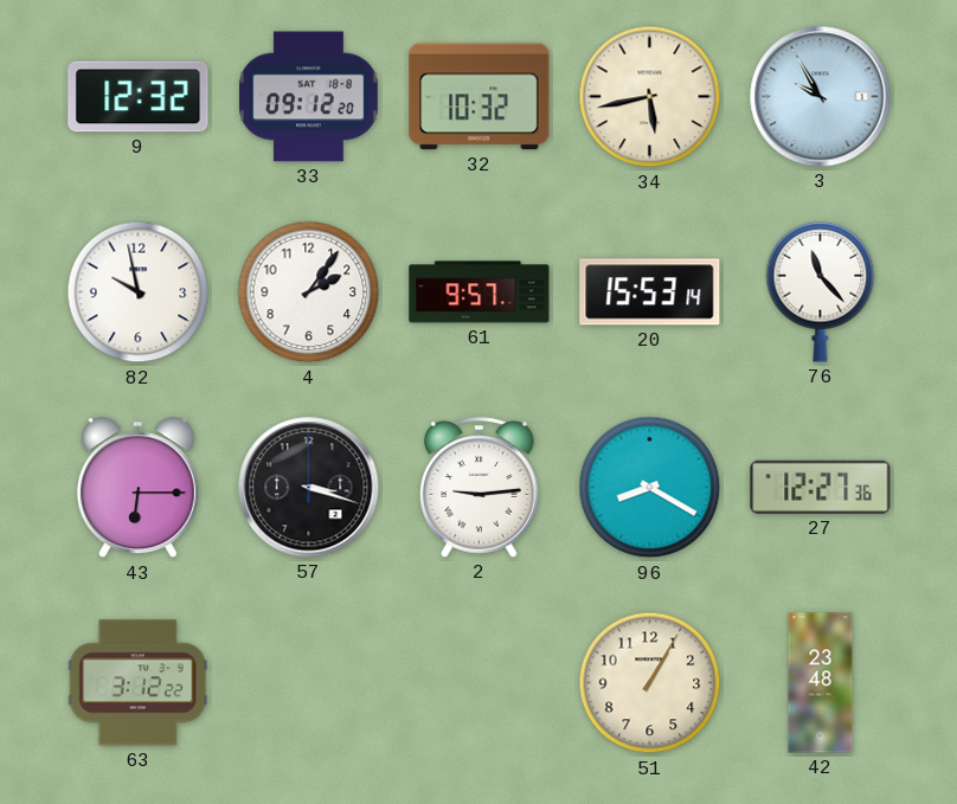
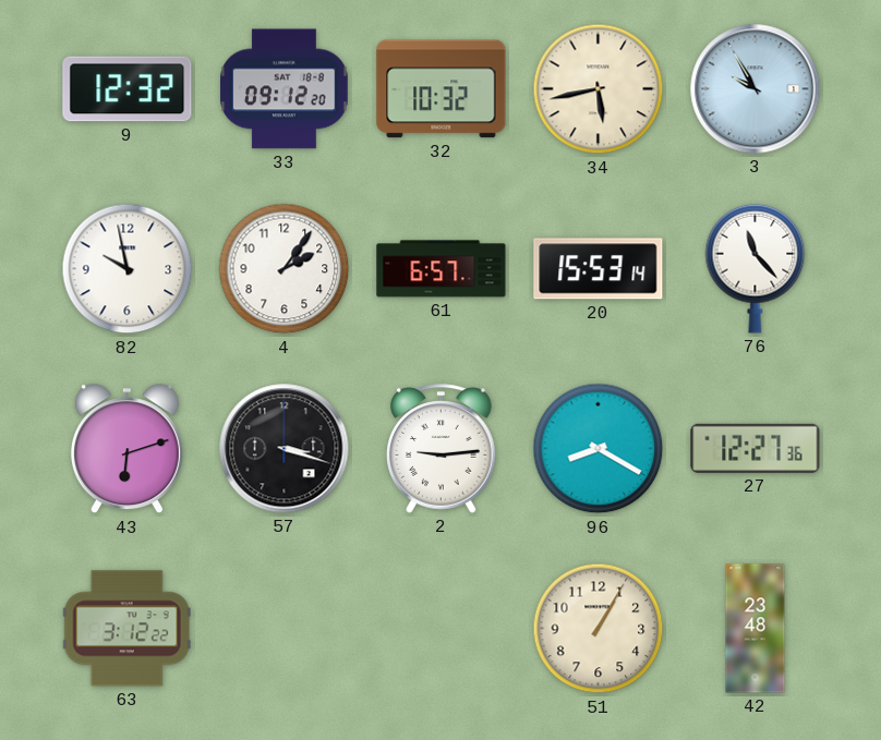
61: 9:57 -> 6:57 (442, 269)
43: 6:15 -> 6:12 (126, 449)
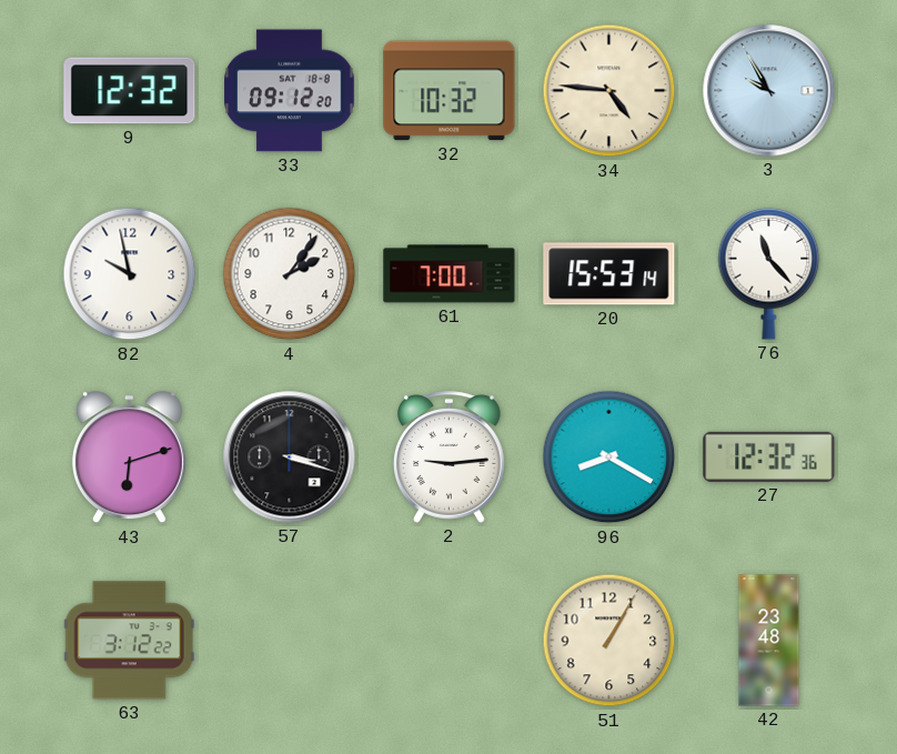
34: 5:43 -> 4:46 (609, 91)
61: 6:57 -> 7:00 (450, 274)
27: 12:27 -> 12:32 (769, 456)
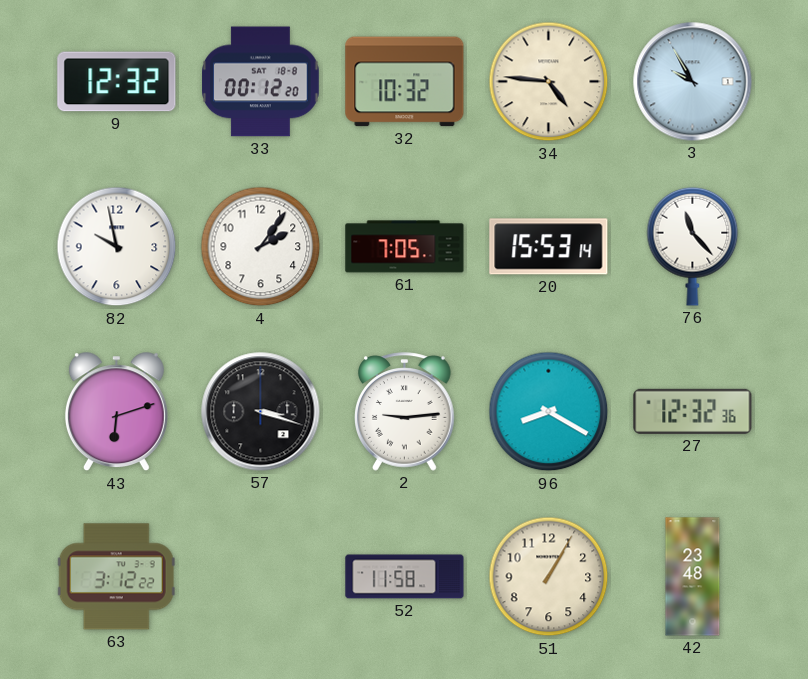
33: 09:12 -> 00:12 (261, 82)
61: 7:00 -> 7:05 (405, 247)
52: none -> 11:58 (405, 577)
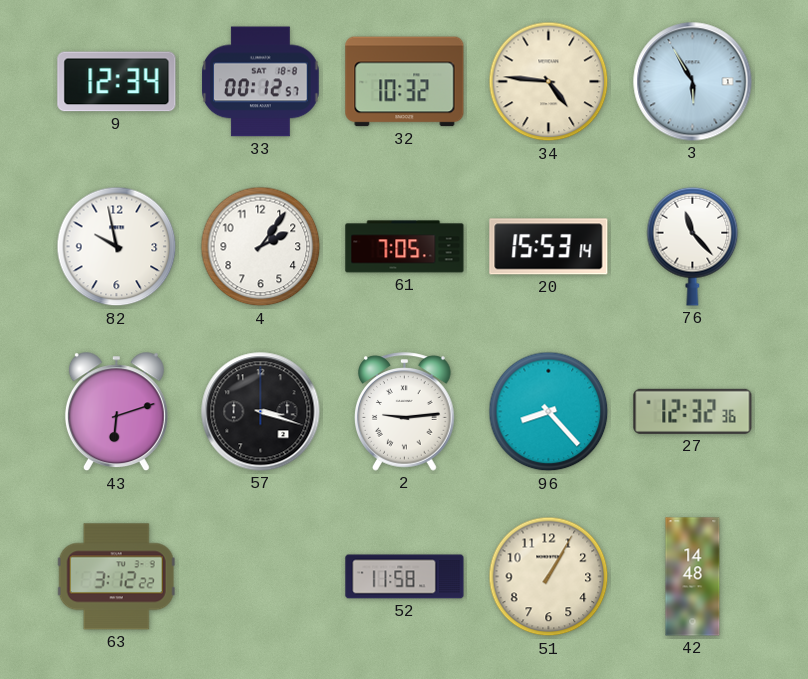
9: 12:32 -> 12:34 (117, 82)
33: 00:12:20 -> 00:12:57 (261, 82)
3: 9:55 -> 5:55 (693, 82)
96: 8:20 -> 8:23 (549, 412)
42: 23:48 -> 14:48 (693, 577)
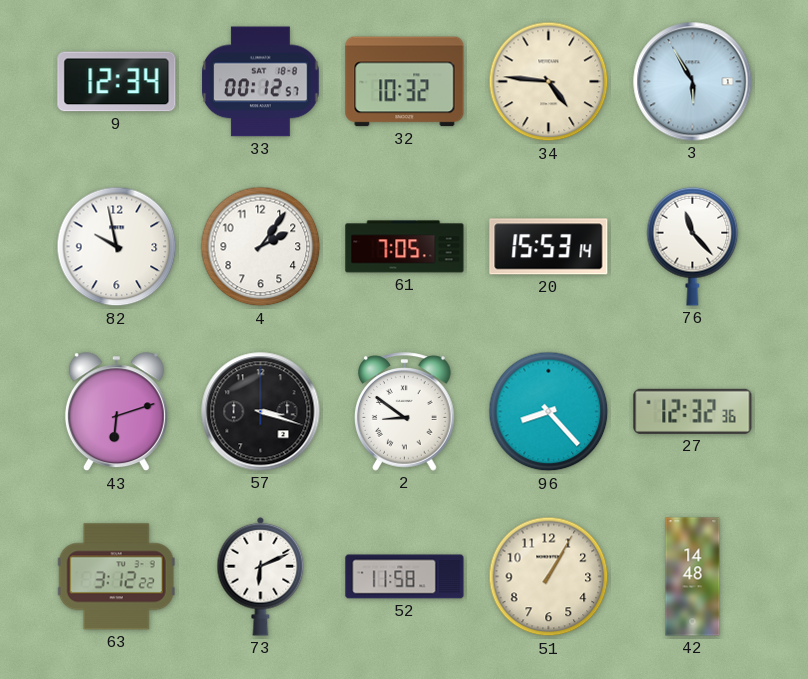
2: 9:14 -> 8:51 (405, 412)
73: none -> 6:11 (261, 576)
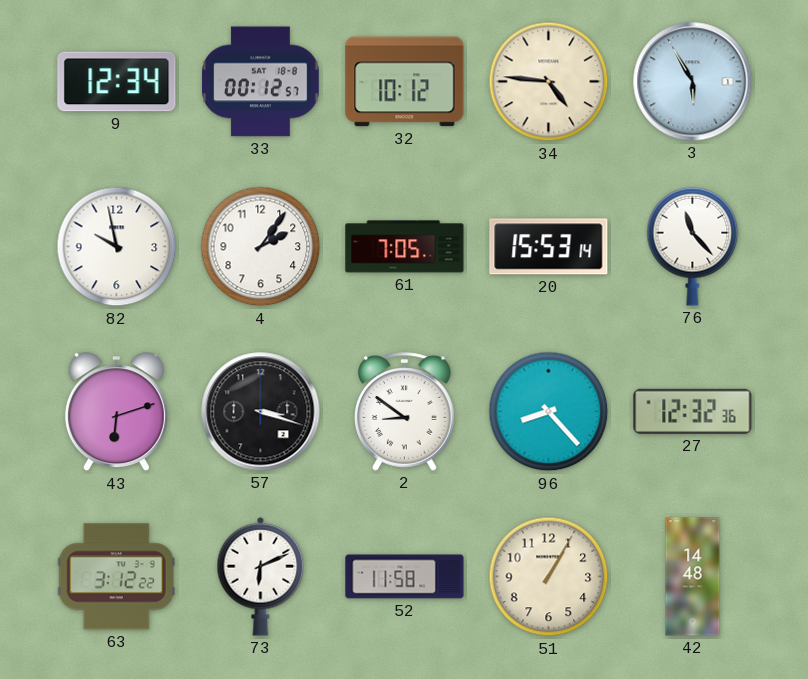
32: 10:32 -> 10:12 (405, 82)
